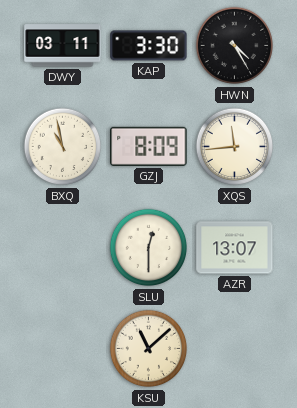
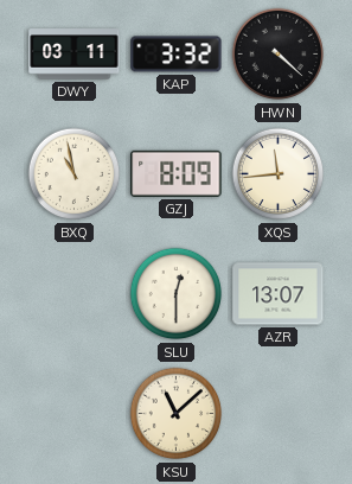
KAP: 3:30 -> 3:32 (177, 55)
HWN: 4:25 -> 4:22 (279, 55)
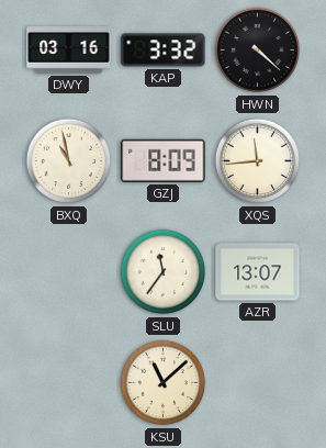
DWY: 03:11 -> 03:16 (69, 51)
SLU: 12:30 -> 11:36 (164, 272)
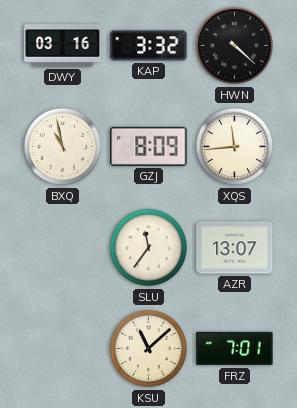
FRZ: none -> 7:01 (235, 349)
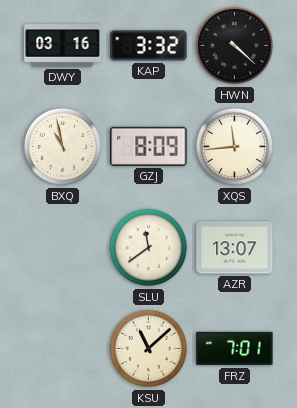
SLU: 11:36 -> 11:39 (149, 248)
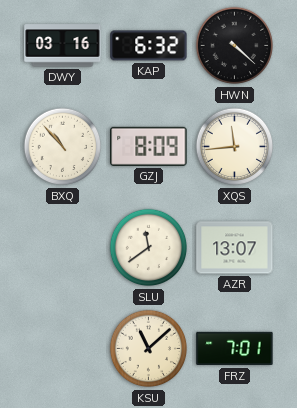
KAP: 3:32 -> 6:32 (149, 46)
BXQ: 10:58 -> 10:53 (63, 147)
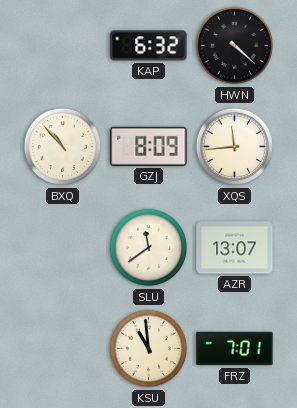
DWY: 03:16 -> none (63, 46)
KSU: 11:08 -> 10:59 (149, 349)
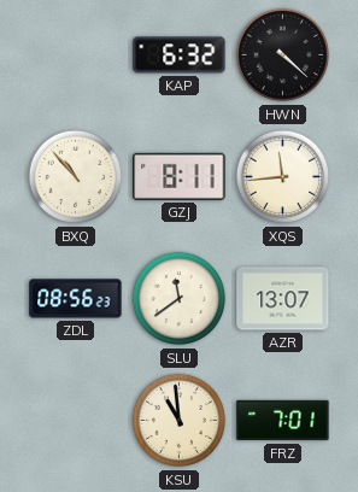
GZJ: 8:09 -> 8:11 (180, 176)
ZDL: none -> 08:56 (76, 299)
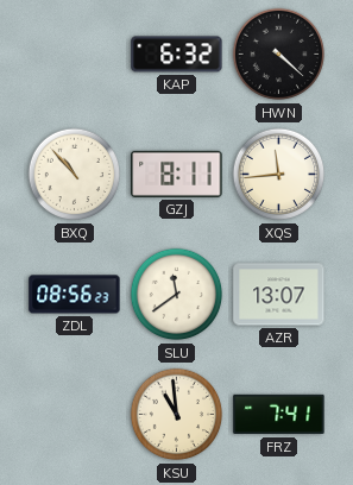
FRZ: 7:01 -> 7:41 (279, 415)
